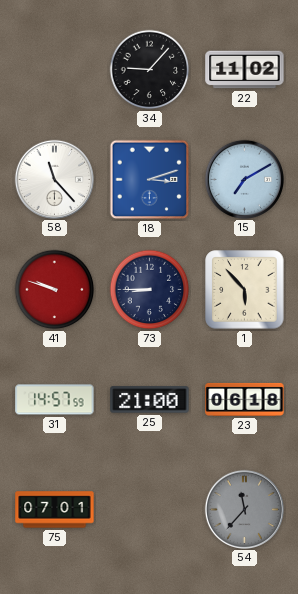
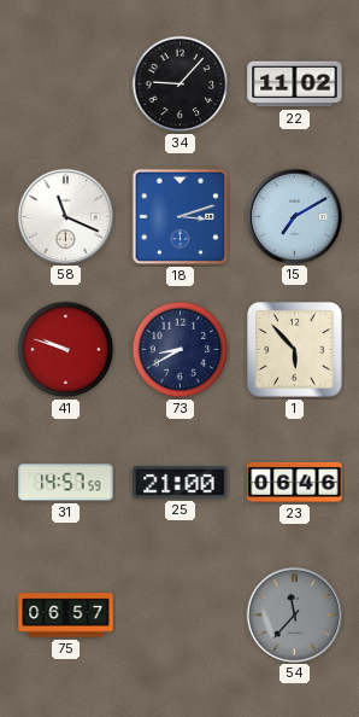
58: 11:23 -> 11:19 (65, 216)
73: 8:45 -> 8:40 (181, 350)
23: 06:18 -> 06:46 (295, 482)
75: 07:01 -> 06:57 (66, 616)
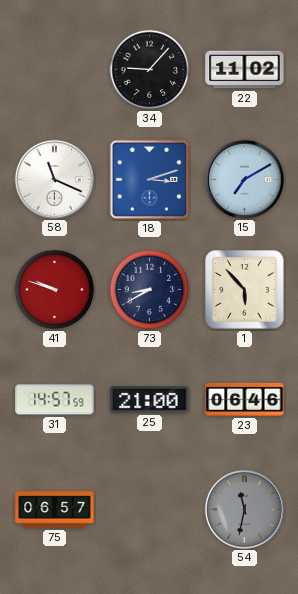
54: 11:37 -> 11:32 (244, 509)
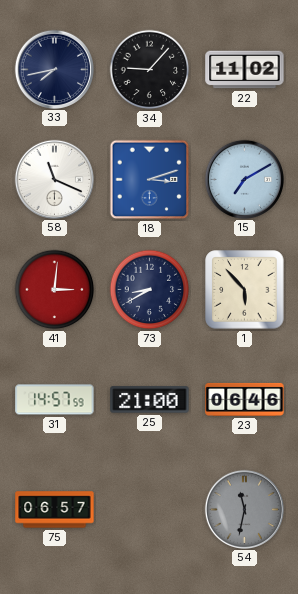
33: none -> 7:43 (54, 69)
41: 9:48 -> 3:01 (55, 290)
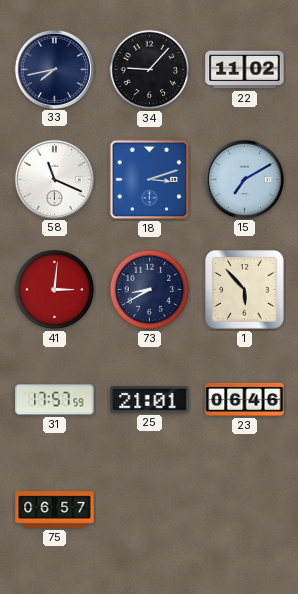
31: 14:57 -> 17:57 (55, 400)
25: 21:00 -> 21:01 (150, 400)
54: 11:32 -> none (244, 509)
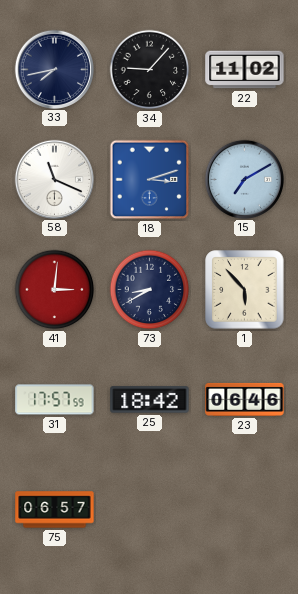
25: 21:01 -> 18:42 (150, 400)
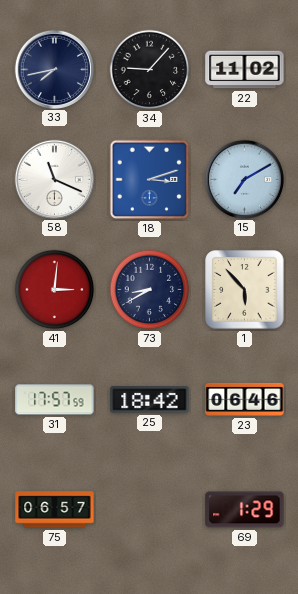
69: none -> 1:29 (245, 510)
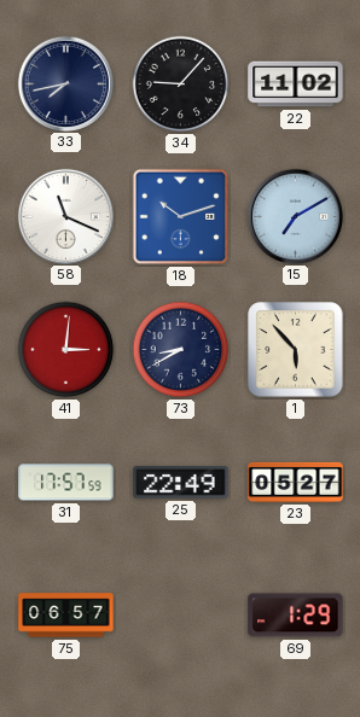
18: 3:12 -> 10:12 (181, 217)
25: 18:42 -> 22:49 (181, 483)
23: 06:46 -> 05:27 (296, 482)
